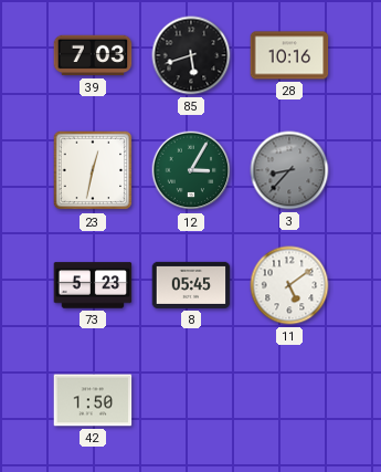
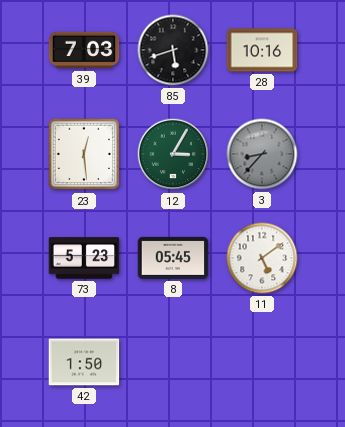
23: 12:32 -> 12:29 (84, 154)
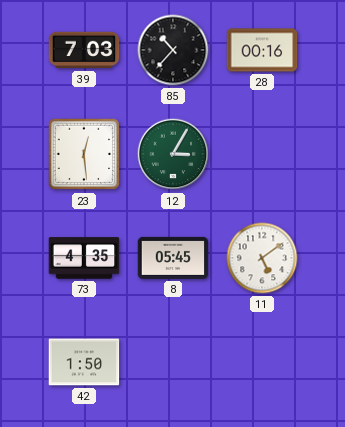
85: 5:42 -> 10:37 (173, 50)
28: 10:16 -> 00:16 (262, 50)
3: 8:37 -> none (262, 154)
73: 5:23 -> 4:35 (84, 258)
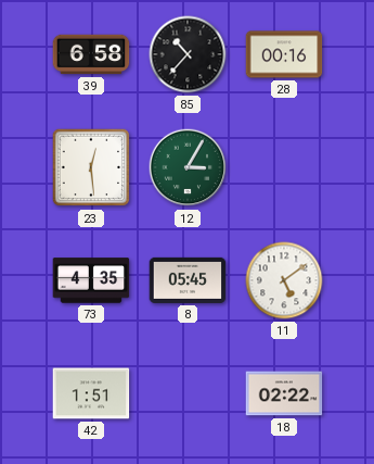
39: 7:03 -> 6:58 (91, 54)
42: 1:50 -> 1:51 (91, 393)
18: none -> 02:22 (284, 393)
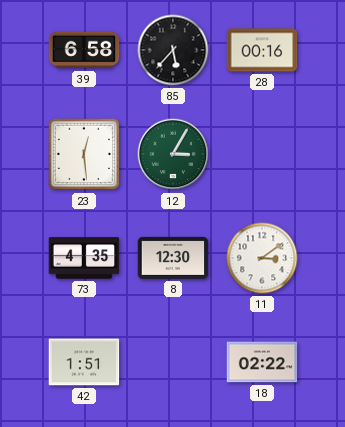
85: 10:37 -> 5:37 (173, 50)
8: 05:45 -> 12:30 (173, 258)
11: 5:09 -> 3:09 (262, 258)
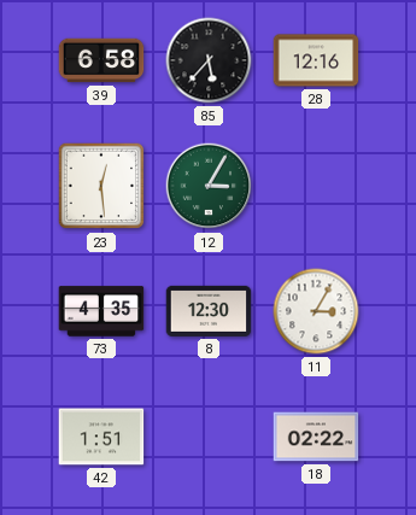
28: 00:16 -> 12:16 (316, 60)
11: 3:09 -> 3:05 (316, 311)
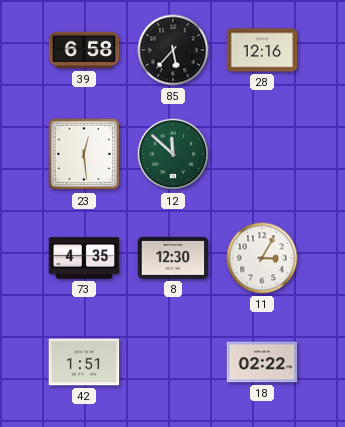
12: 3:05 -> 11:52 (173, 154)
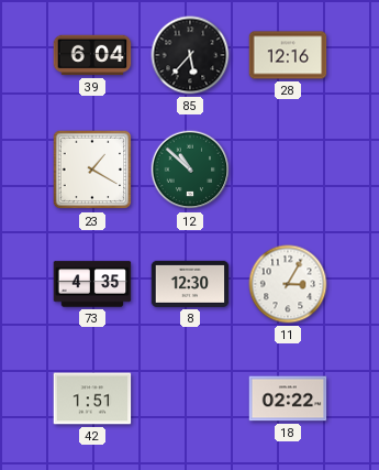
39: 6:58 -> 6:04 (92, 55)
23: 12:29 -> 1:20 (92, 170)
12: 11:52 -> 10:52 (190, 170)
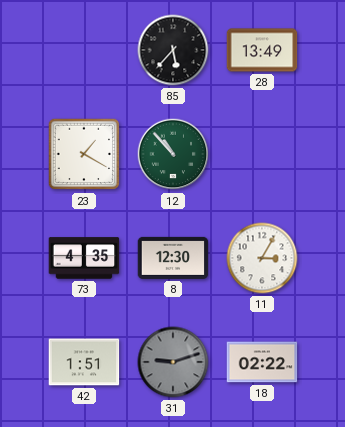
39: 6:04 -> none (92, 55)
28: 12:16 -> 13:49 (262, 50)
12: 10:52 -> 10:53 (173, 154)
31: none -> 9:12 (173, 362)
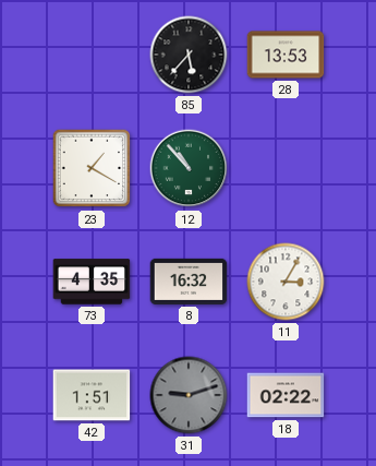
28: 13:49 -> 13:53 (286, 55)
8: 12:30 -> 16:32 (189, 282)
